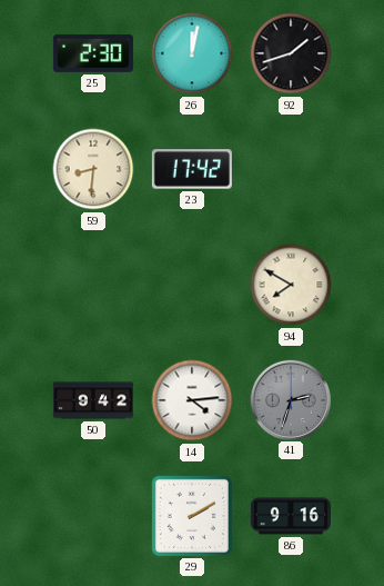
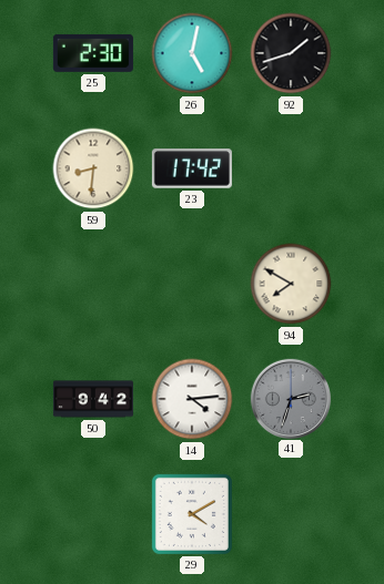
26: 12:02 -> 5:02 (192, 53)
29: 2:10 -> 4:10 (192, 514)
86: 9:16 -> none (291, 516)
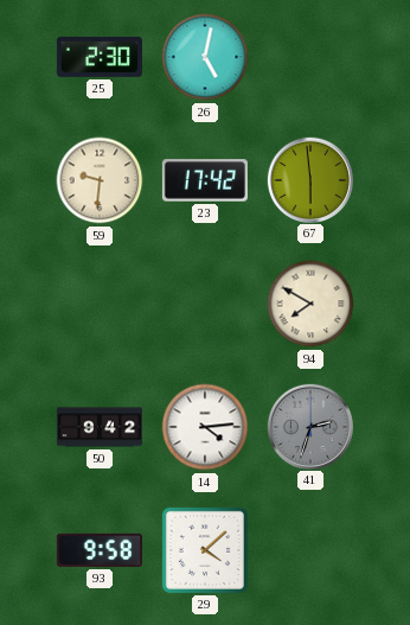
92: 1:42 -> none (291, 53)
59: 8:31 -> 9:31 (100, 180)
67: none -> 5:59 (309, 179)
93: none -> 9:58 (100, 550)
29: 4:10 -> 4:08 (205, 550)
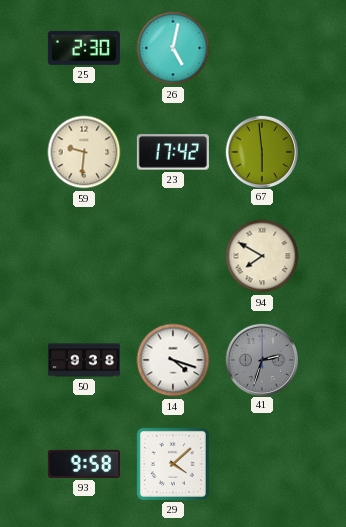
50: 9:42 -> 9:38 (84, 360)
14: 4:14 -> 4:18 (173, 360)
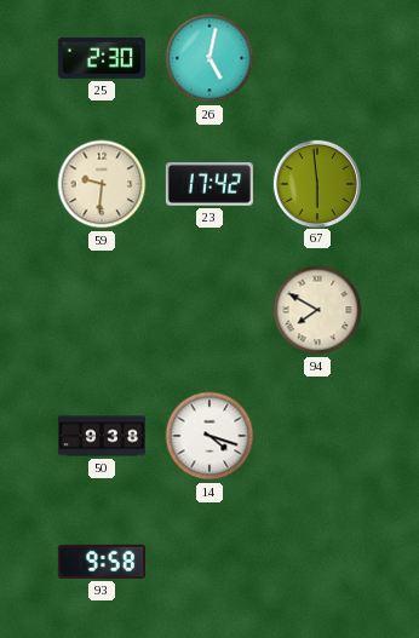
41: 2:33 -> none (261, 359)
29: 4:08 -> none (173, 464)
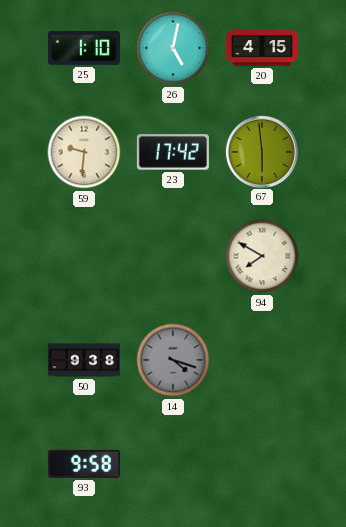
25: 2:30 -> 1:10 (84, 48)
20: none -> 4:15 (262, 48)
14 dial: white -> grey (173, 360)
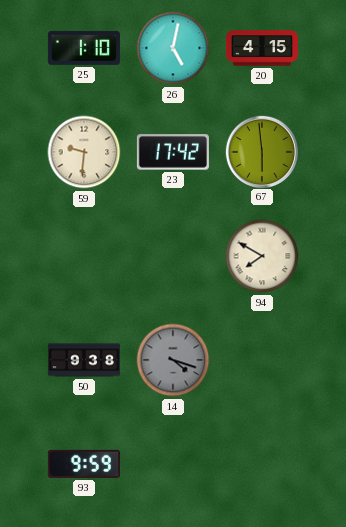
93: 9:58 -> 9:59 (84, 464)
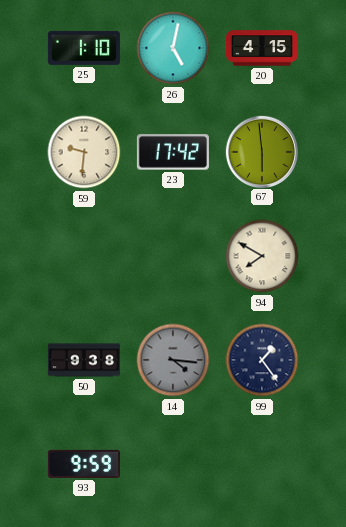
14: 4:18 -> 4:16 (173, 360)
99: none -> 1:24 (262, 360)
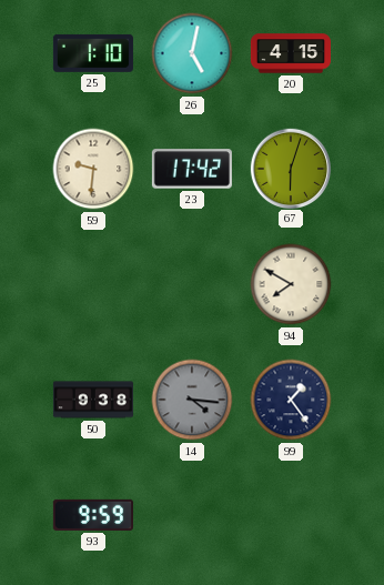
67: 5:59 -> 6:03 (290, 168)
